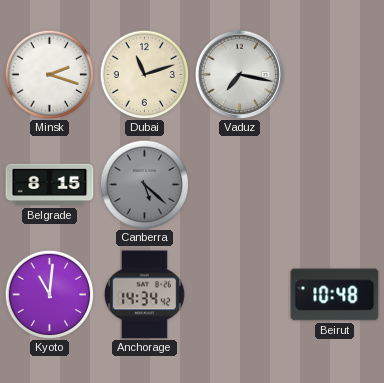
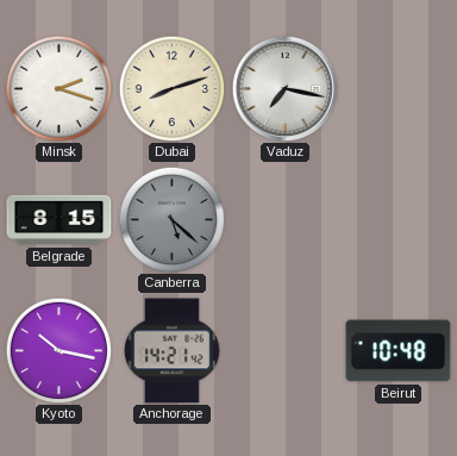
Dubai: 11:12 -> 8:12 (171, 88)
Kyoto: 11:01 -> 10:17 (58, 350)
Anchorage: 14:34 -> 14:21 (171, 351)
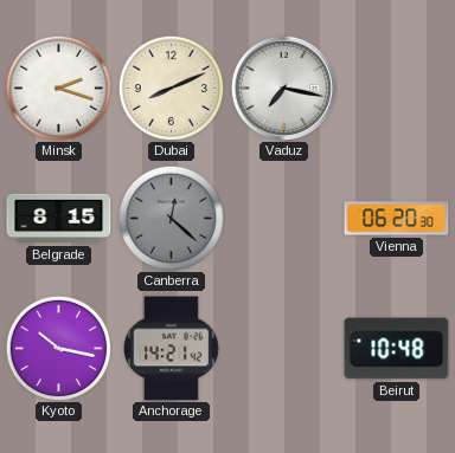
Dubai: 8:12 -> 8:11 (171, 88)
Canberra: 5:22 -> 12:22 (171, 218)
Vienna: none -> 06:20 (397, 219)
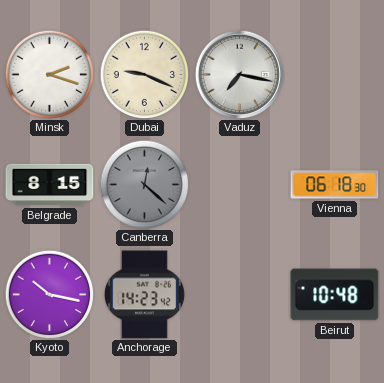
Dubai: 8:11 -> 9:19 (144, 74)
Vienna: 06:20 -> 06:18 (335, 185)
Anchorage: 14:21 -> 14:23 (144, 295)
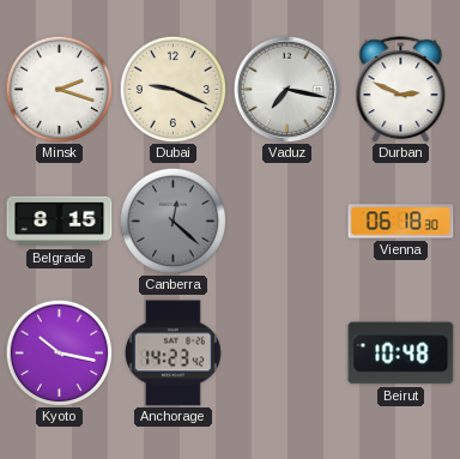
Durban: none -> 2:49 (401, 90)
